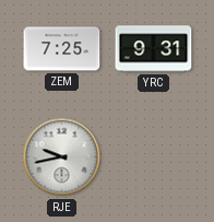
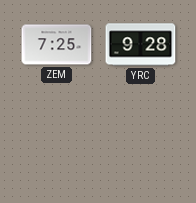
YRC: 9:31 -> 9:28 (141, 45)
RJE: 9:43 -> none (62, 157)
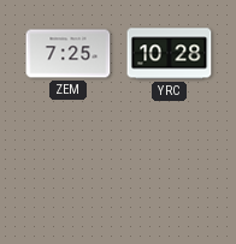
YRC: 9:28 -> 10:28 (170, 54)
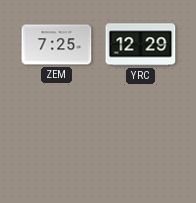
YRC: 10:28 -> 12:29 (141, 45)
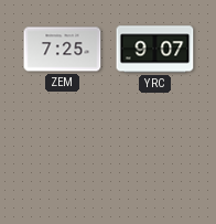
YRC: 12:29 -> 9:07 (155, 50)
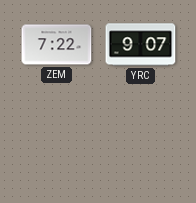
ZEM: 7:25 -> 7:22 (57, 45)
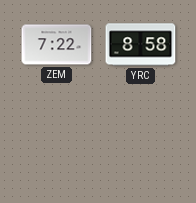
YRC: 9:07 -> 8:58 (141, 45)
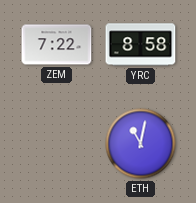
ETH: none -> 11:02 (141, 144)
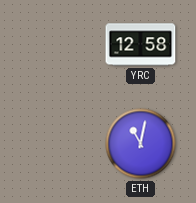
ZEM: 7:22 -> none (57, 45)
YRC: 8:58 -> 12:58 (141, 45)
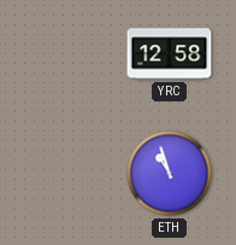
ETH: 11:02 -> 10:57 (170, 174)
